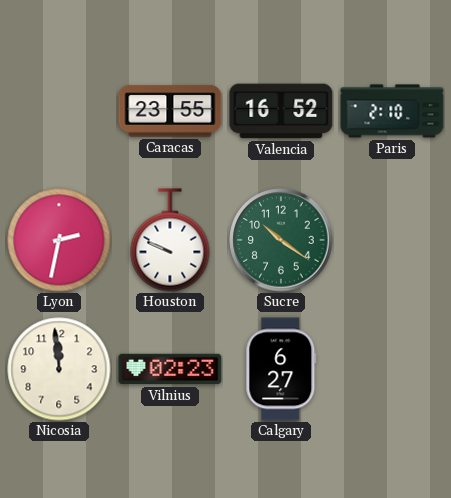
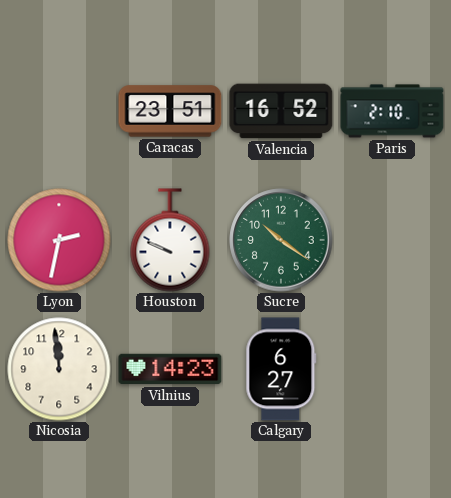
Caracas: 23:55 -> 23:51 (170, 111)
Vilnius: 02:23 -> 14:23 (170, 369)
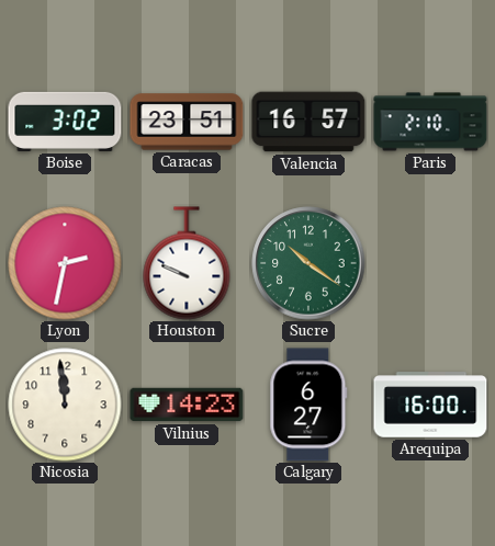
Boise: none -> 3:02 (65, 122)
Valencia: 16:52 -> 16:57 (308, 122)
Arequipa: none -> 16:00 (430, 405)
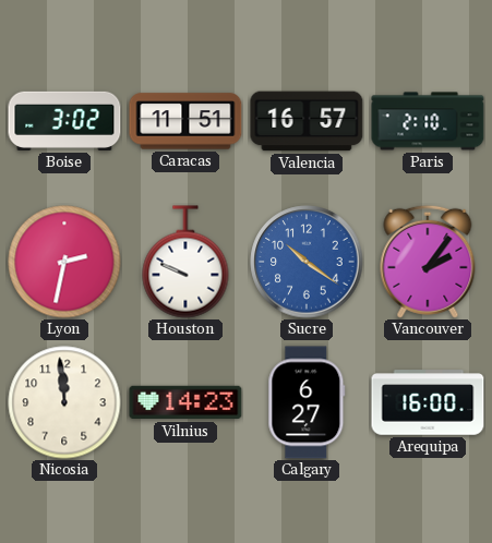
Caracas: 23:51 -> 11:51 (185, 121)
Sucre dial: green -> blue (307, 262)
Vancouver: none -> 2:06 (428, 262)
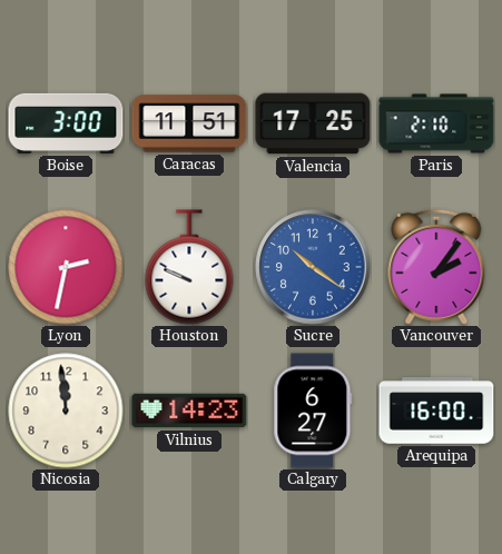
Boise: 3:02 -> 3:00 (66, 123)
Valencia: 16:57 -> 17:25 (313, 123)
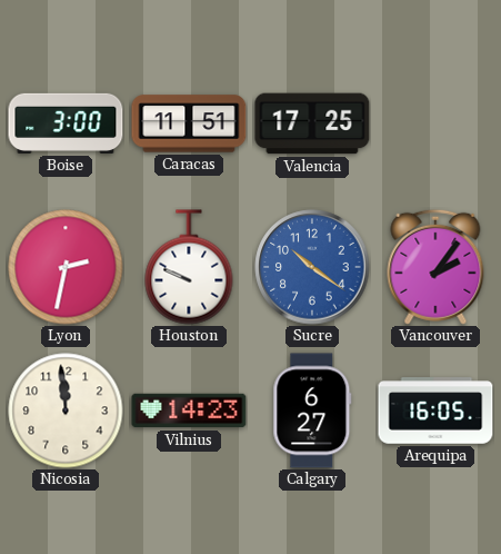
Paris: 2:10 -> none (436, 123)
Arequipa: 16:00 -> 16:05 (435, 410)
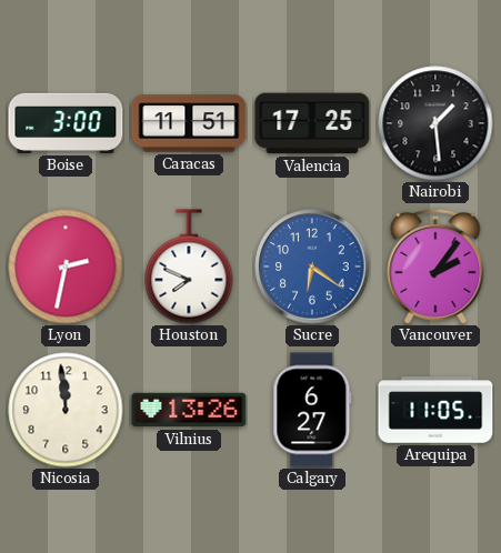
Nairobi: none -> 1:29 (435, 123)
Houston: 9:49 -> 7:49 (189, 267)
Sucre: 10:21 -> 6:21 (312, 267)
Vilnius: 14:23 -> 13:26 (189, 410)
Arequipa: 16:05 -> 11:05 (435, 410)
